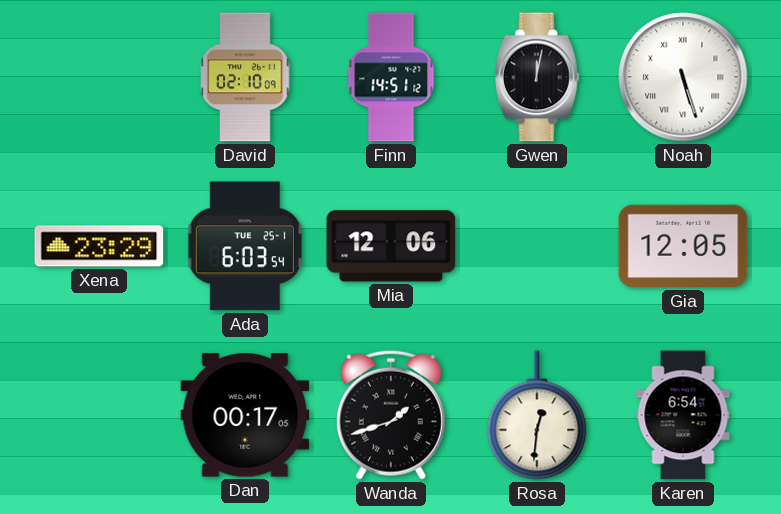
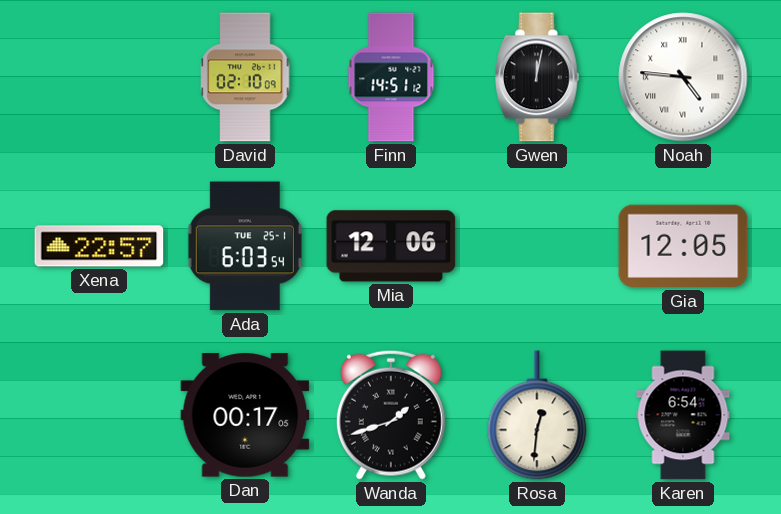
Noah: 5:27 -> 4:46 (683, 77)
Xena: 23:29 -> 22:57 (99, 246)
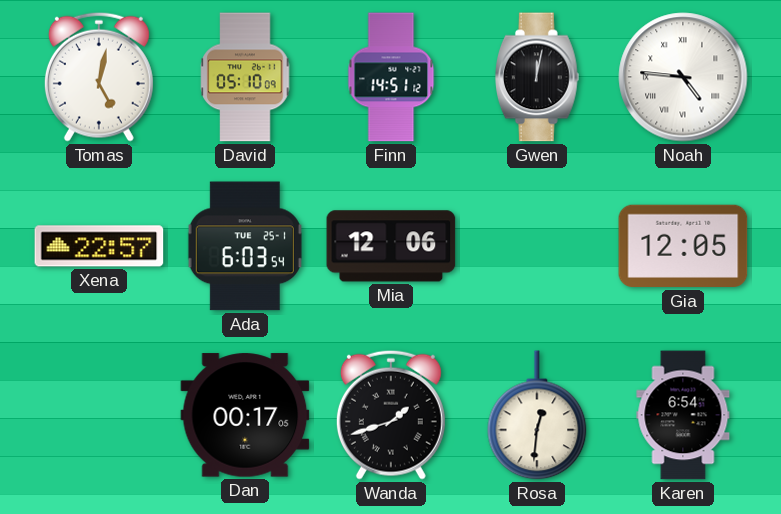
Tomas: none -> 5:02 (99, 77)
David: 02:10 -> 05:10 (245, 77)
